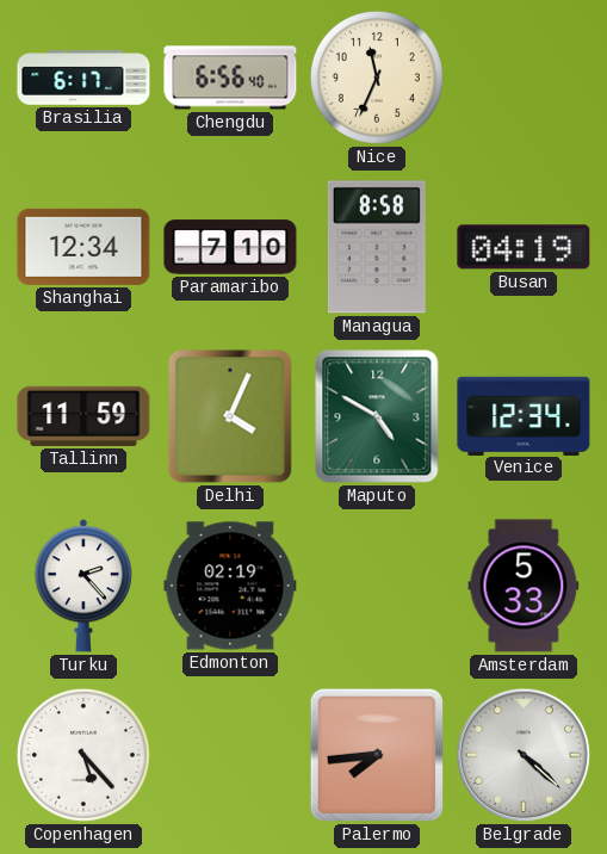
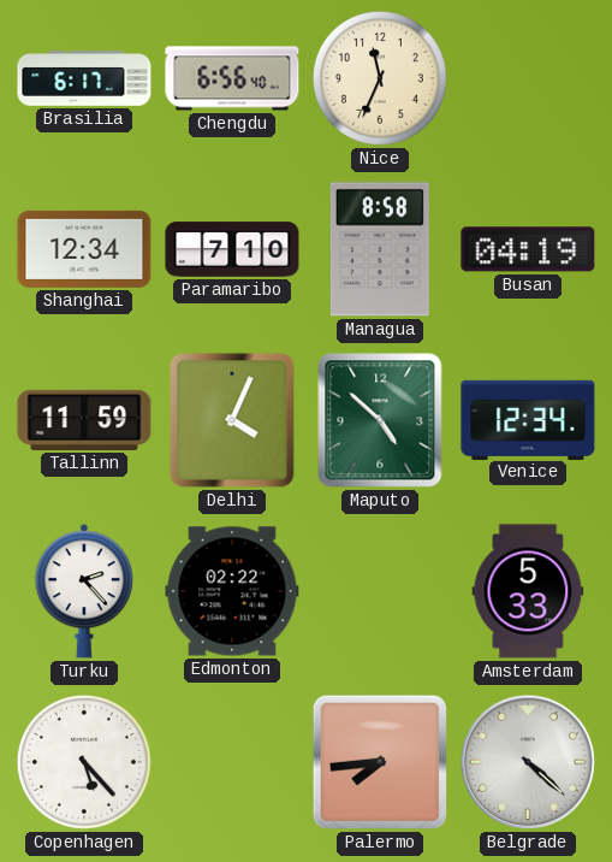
Maputo: 4:50 -> 4:52 (380, 420)
Edmonton: 02:19 -> 02:22 (232, 591)
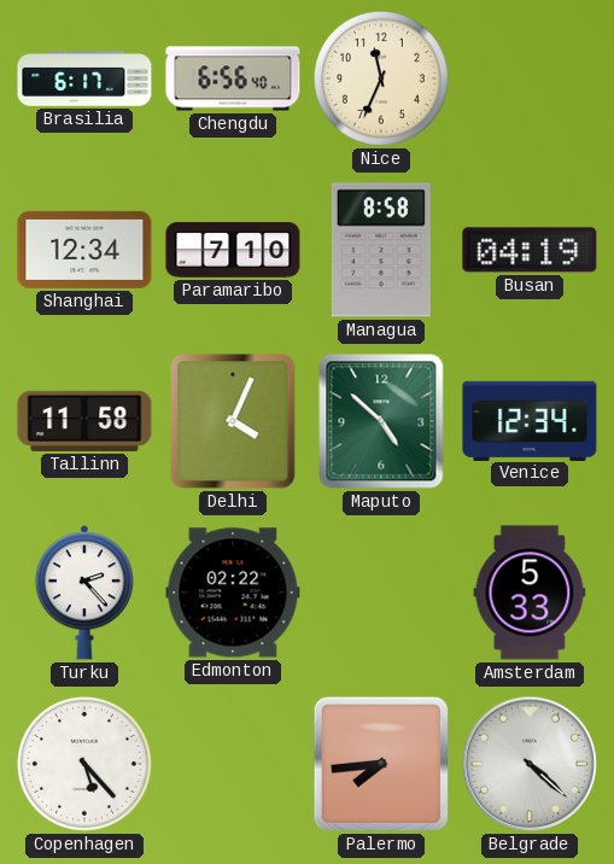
Tallinn: 11:59 -> 11:58 (84, 421)
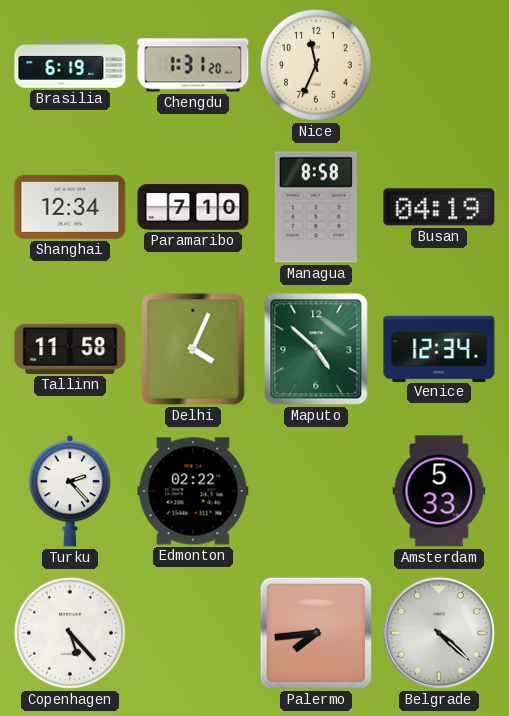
Brasilia: 6:17 -> 6:19 (70, 65)
Chengdu: 6:56 -> 1:31 (193, 65)
